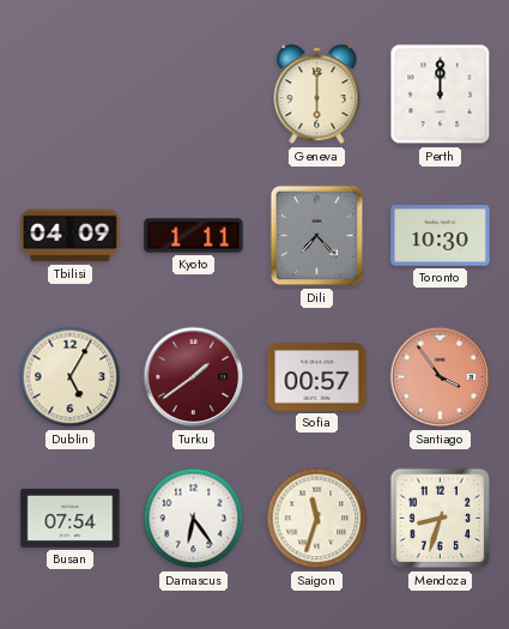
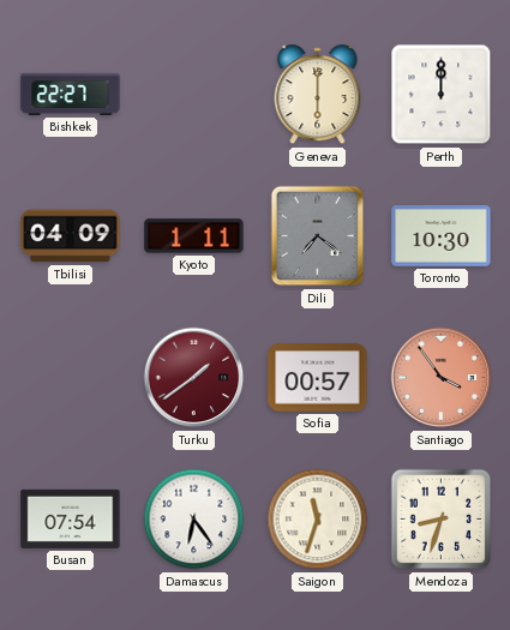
Bishkek: none -> 22:27 (71, 94)
Dili: 7:23 -> 7:21 (318, 236)
Dublin: 5:05 -> none (71, 377)
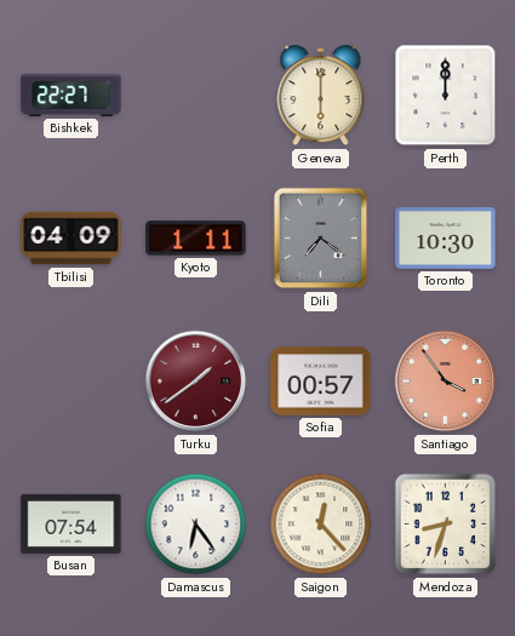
Saigon: 11:33 -> 12:23 (321, 525)
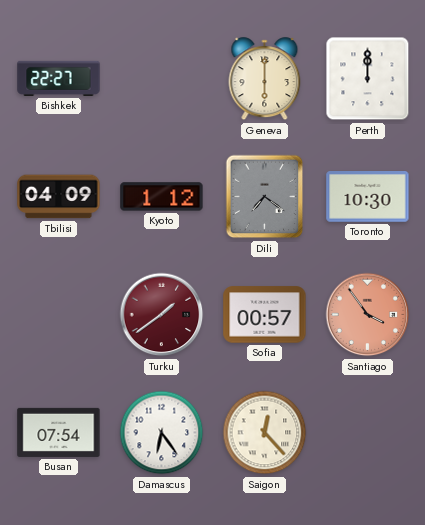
Kyoto: 1:11 -> 1:12 (162, 197)
Mendoza: 8:33 -> none (446, 525)
